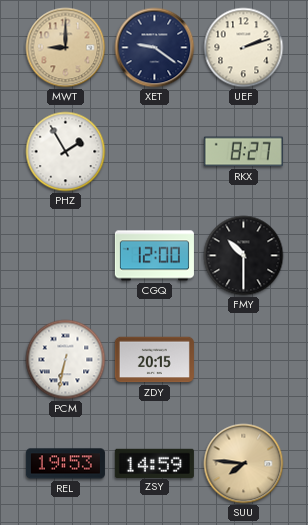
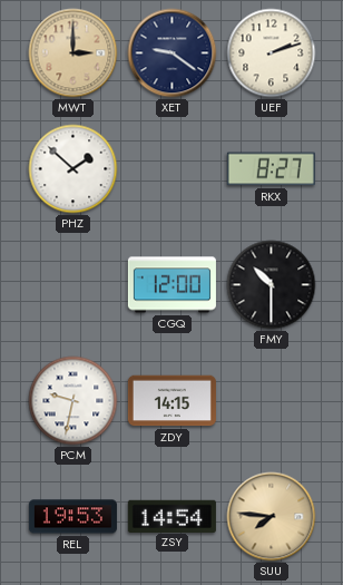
MWT: 9:00 -> 3:00 (73, 53)
PHZ: 1:55 -> 1:52 (73, 169)
PCM: 6:32 -> 9:32 (73, 401)
ZDY: 20:15 -> 14:15 (171, 401)
ZSY: 14:59 -> 14:54 (171, 516)
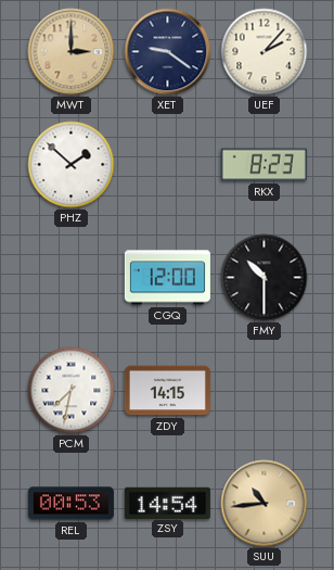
UEF: 2:12 -> 2:07 (265, 52)
RKX: 8:27 -> 8:23 (264, 165)
PCM: 9:32 -> 7:32 (72, 391)
REL: 19:53 -> 00:53 (70, 504)
SUU: 7:46 -> 10:44 (265, 504)
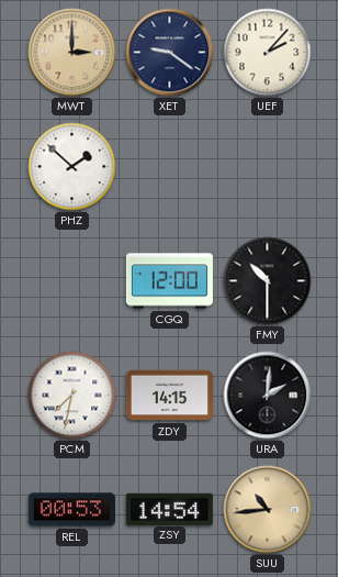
RKX: 8:23 -> none (264, 165)
URA: none -> 2:01 (268, 396)
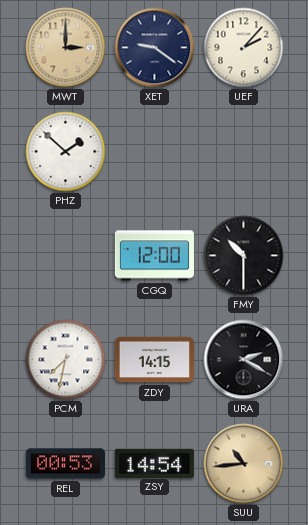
URA: 2:01 -> 2:20 (244, 360)
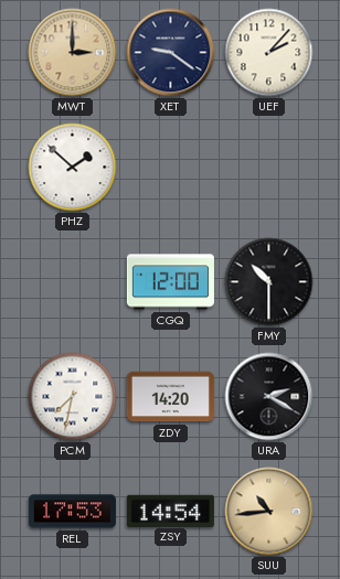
ZDY: 14:15 -> 14:20 (170, 397)
REL: 00:53 -> 17:53 (72, 512)
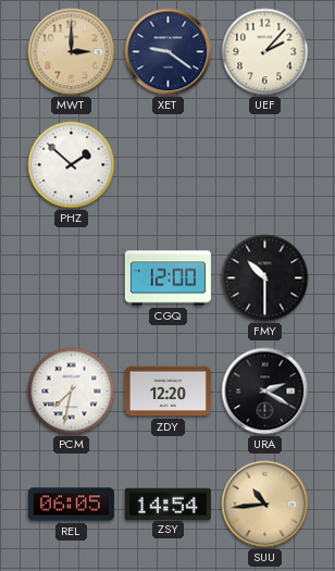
ZDY: 14:20 -> 12:20 (167, 392)
REL: 17:53 -> 06:05 (71, 505)
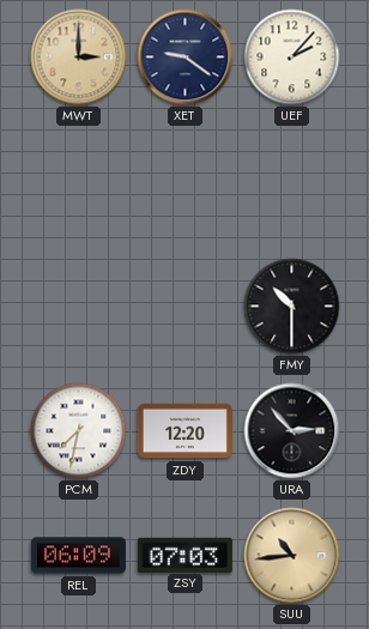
PHZ: 1:52 -> none (72, 165)
CGQ: 12:00 -> none (167, 278)
URA: 2:20 -> 2:53 (292, 431)
REL: 06:05 -> 06:09 (78, 556)
ZSY: 14:54 -> 07:03 (184, 555)
